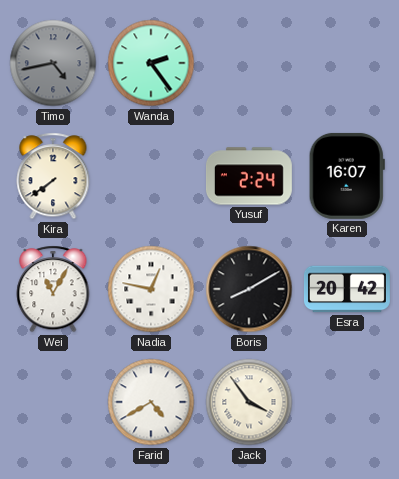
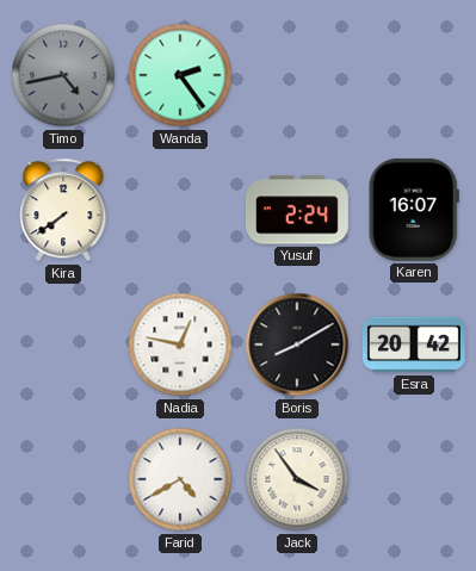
Wei: 11:05 -> none (53, 289)
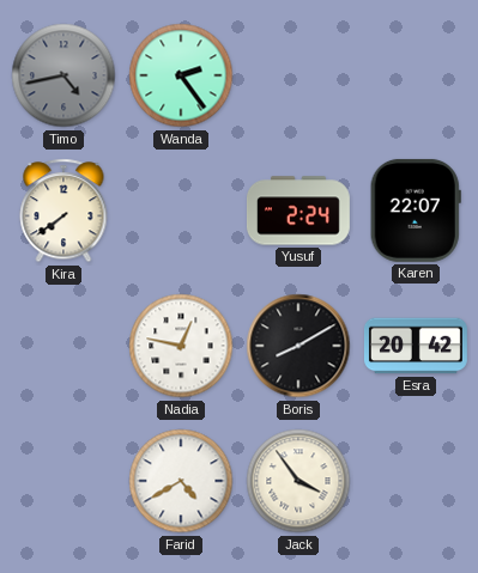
Karen: 16:07 -> 22:07 (416, 211)
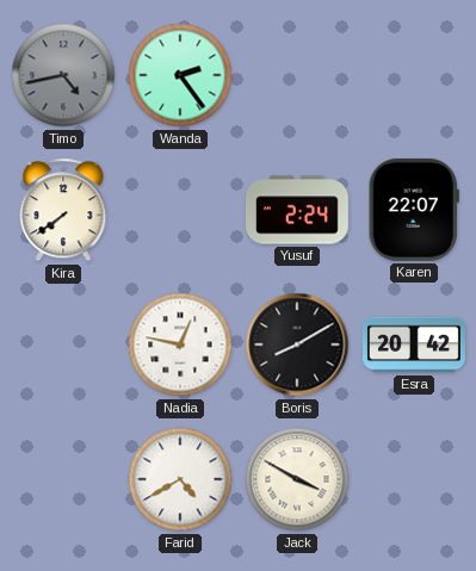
Jack: 3:54 -> 3:50 (297, 479)
